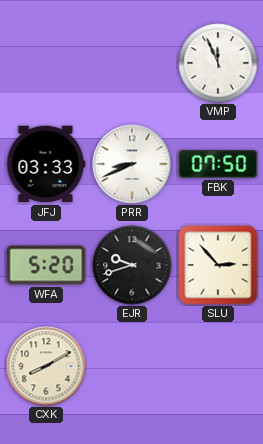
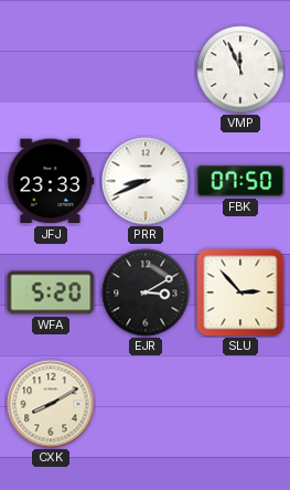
JFJ: 03:33 -> 23:33 (51, 181)
EJR: 9:42 -> 3:10 (146, 292)
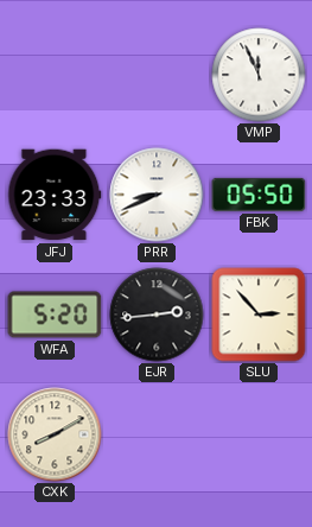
FBK: 07:50 -> 05:50 (259, 195)
EJR: 3:10 -> 2:44 (157, 315)
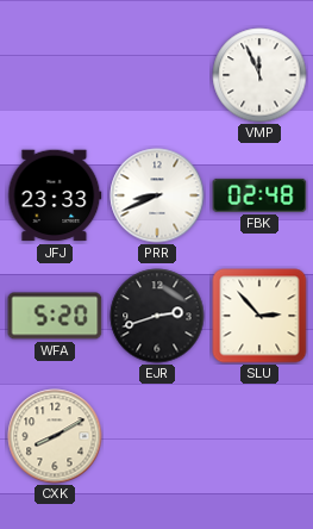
FBK: 05:50 -> 02:48 (259, 195)
EJR: 2:44 -> 2:42 (157, 316)
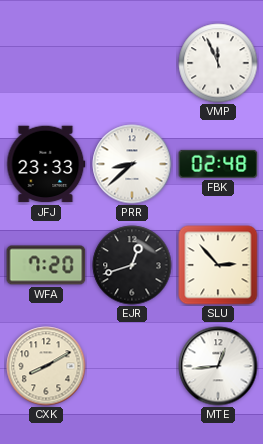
PRR: 8:41 -> 8:38 (132, 164)
WFA: 5:20 -> 7:20 (46, 265)
EJR: 2:42 -> 12:42 (132, 265)
MTE: none -> 12:44 (218, 366)
